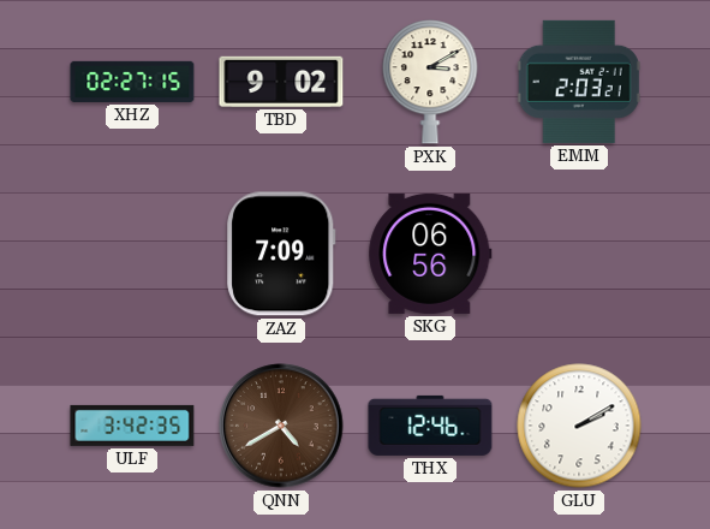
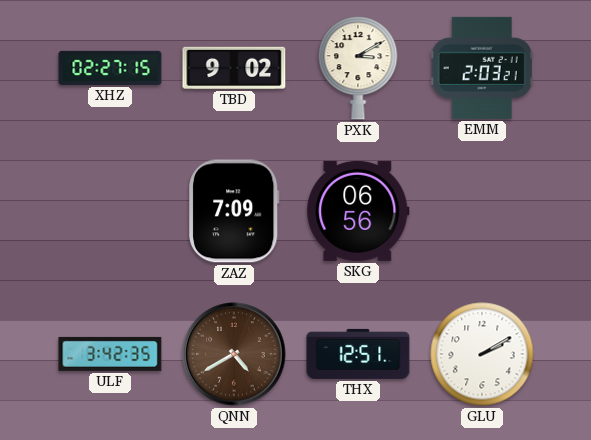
THX: 12:46 -> 12:51 (358, 354)
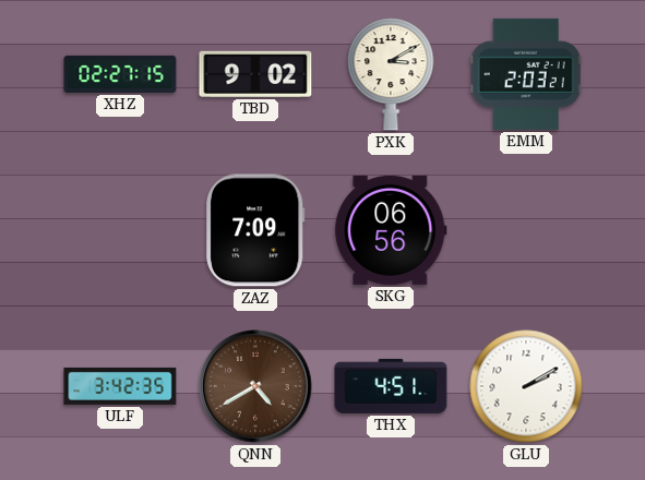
THX: 12:51 -> 4:51 (391, 386)
